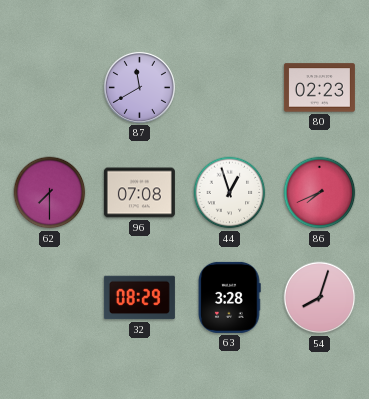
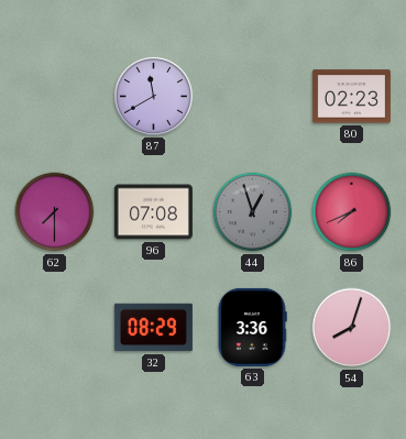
44 dial: white -> grey (253, 212)
63: 3:28 -> 3:36 (252, 327)
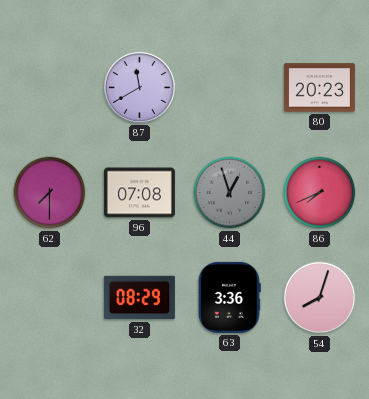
80: 02:23 -> 20:23 (319, 88)
